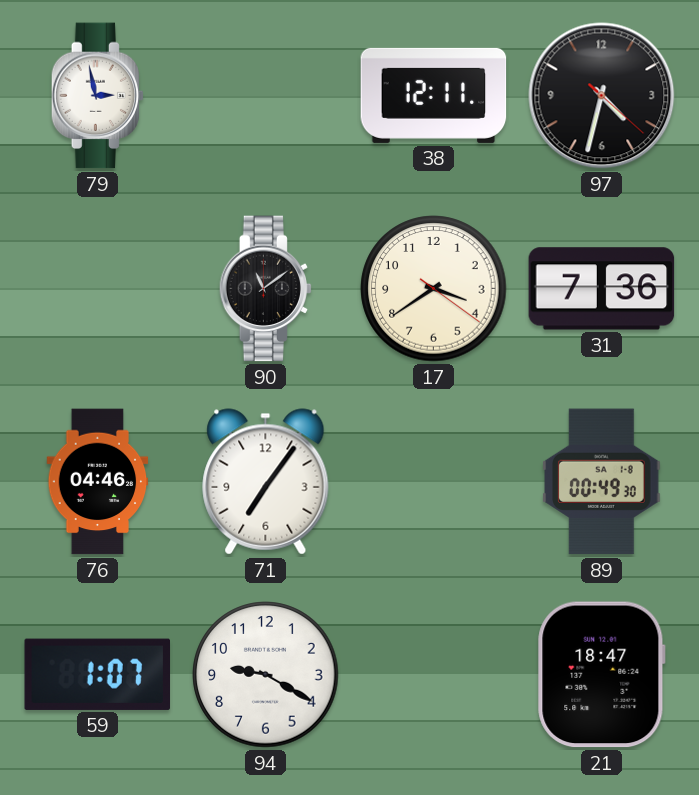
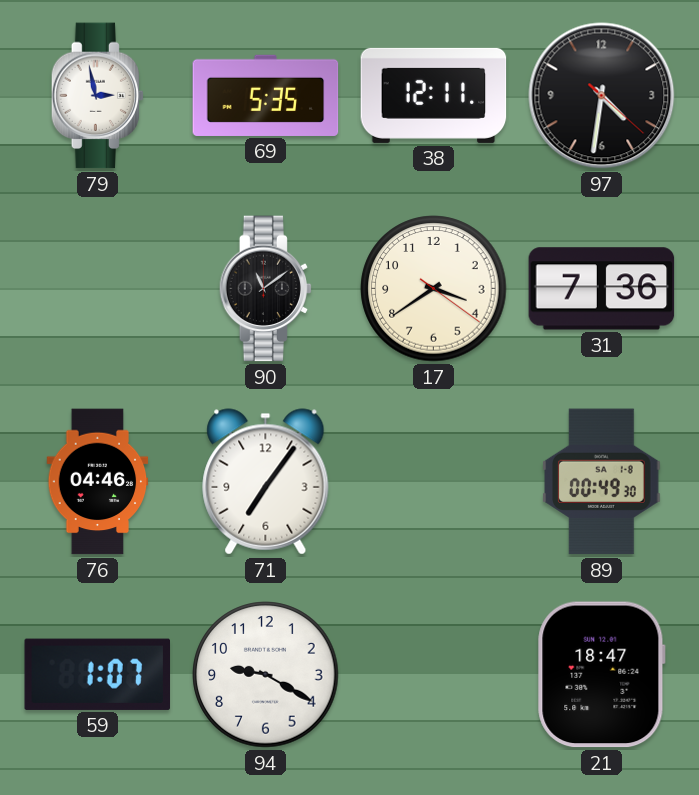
69: none -> 5:35 (266, 95)
97: 4:32 -> 4:31 (602, 96)
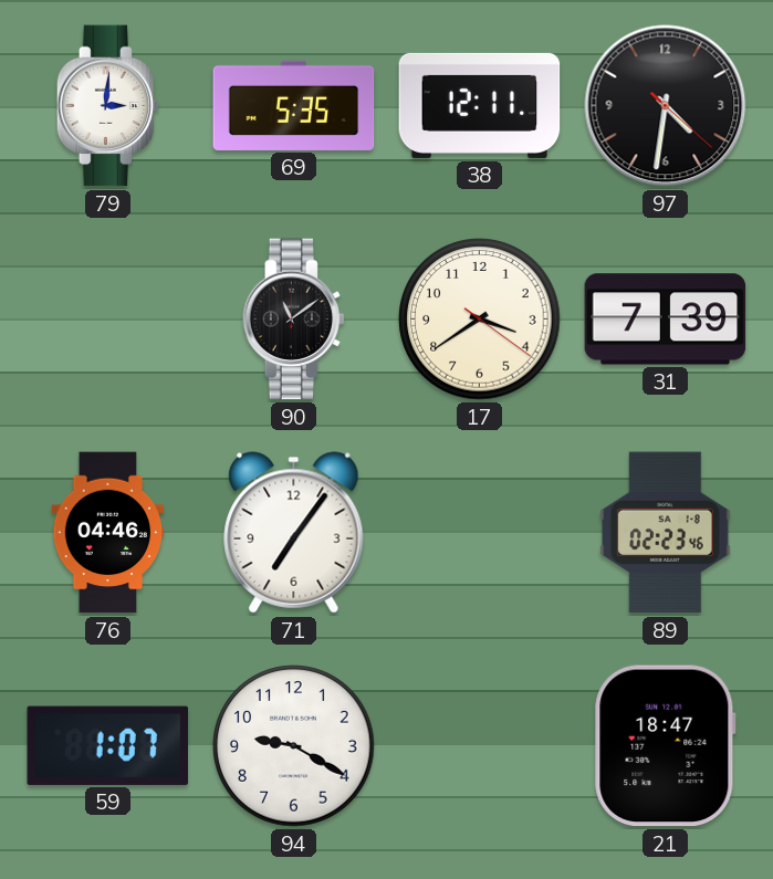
79: 2:58 -> 3:01 (108, 106)
31: 7:36 -> 7:39 (666, 320)
89: 00:49 -> 02:23 (666, 533)
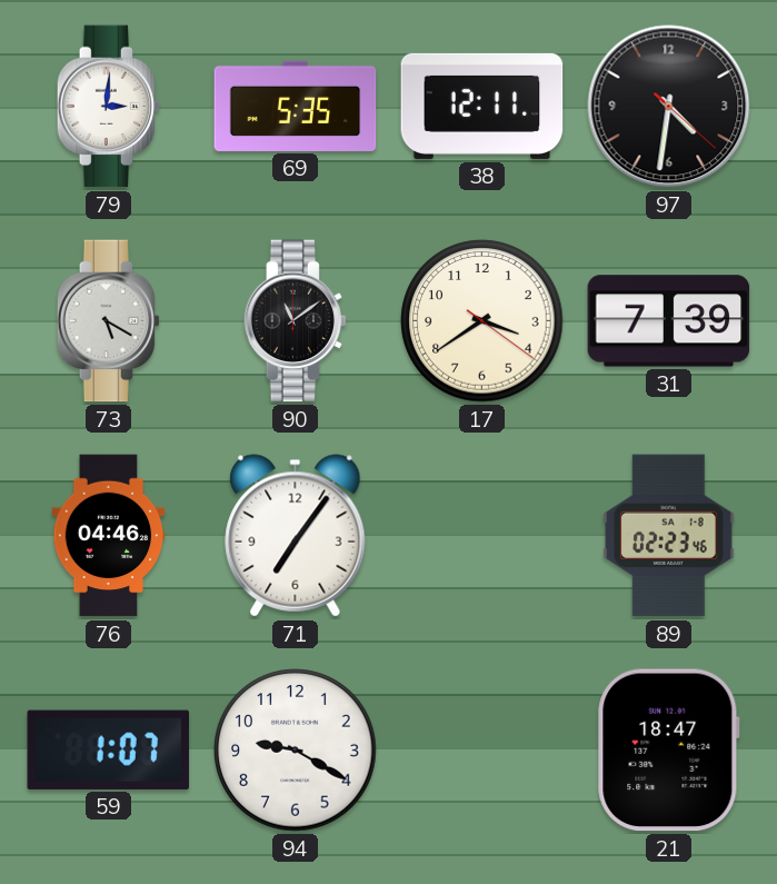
73: none -> 5:20 (109, 321)
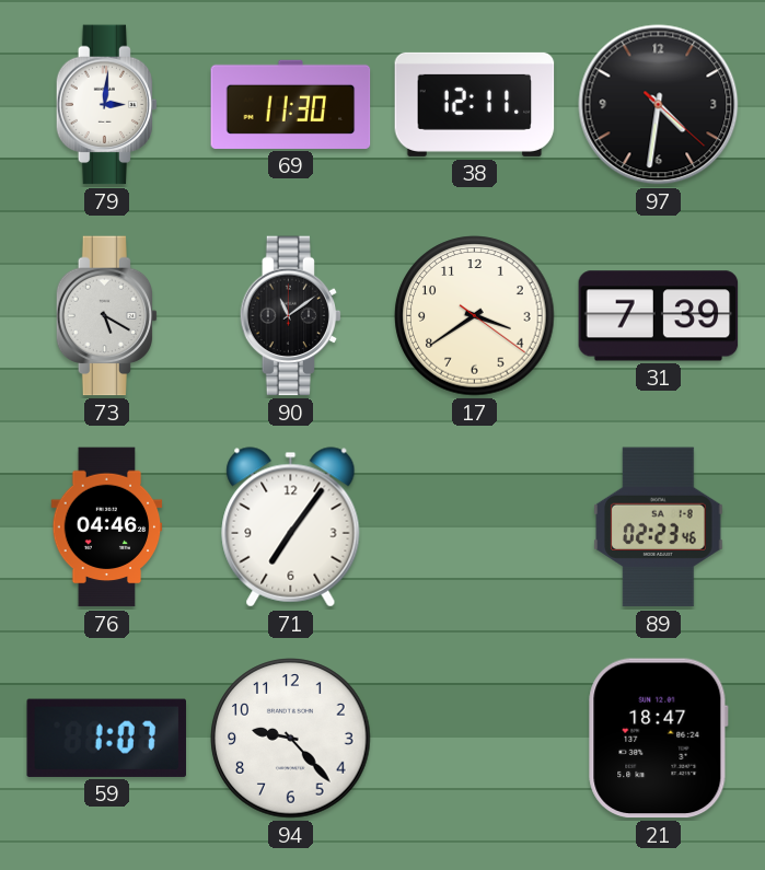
69: 5:35 -> 11:30 (291, 104)
94: 9:20 -> 9:23 (291, 739)
